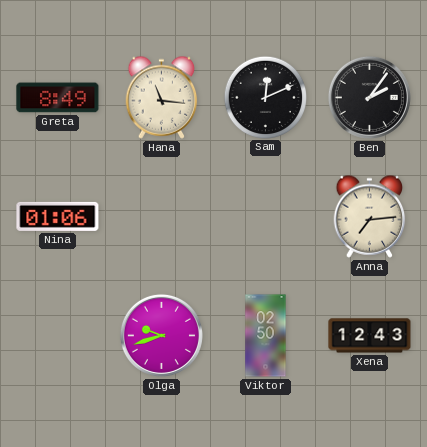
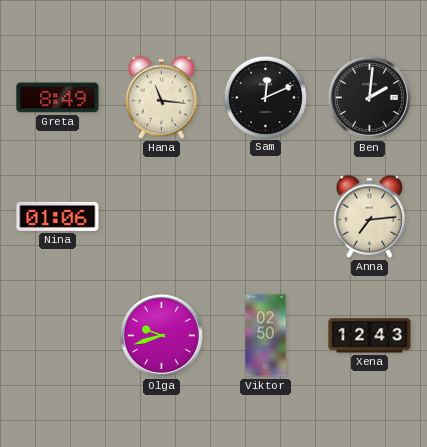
Ben: 2:06 -> 2:01 (369, 97)
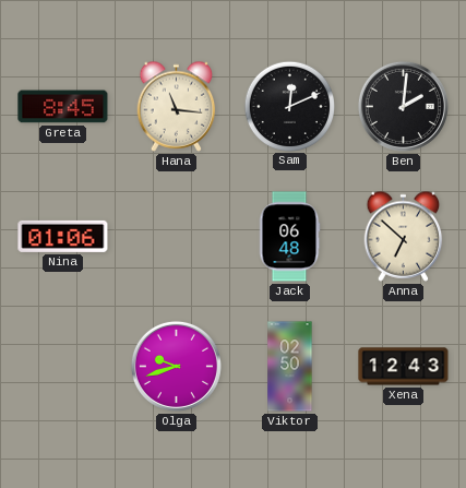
Greta: 8:49 -> 8:45 (63, 107)
Jack: none -> 06:48 (289, 237)
Anna: 7:14 -> 6:52 (404, 236)
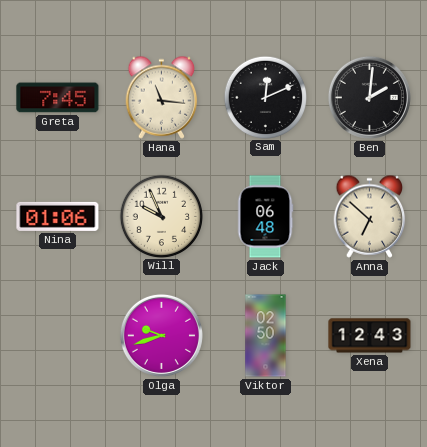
Greta: 8:45 -> 7:45 (58, 98)
Will: none -> 9:56 (161, 216)
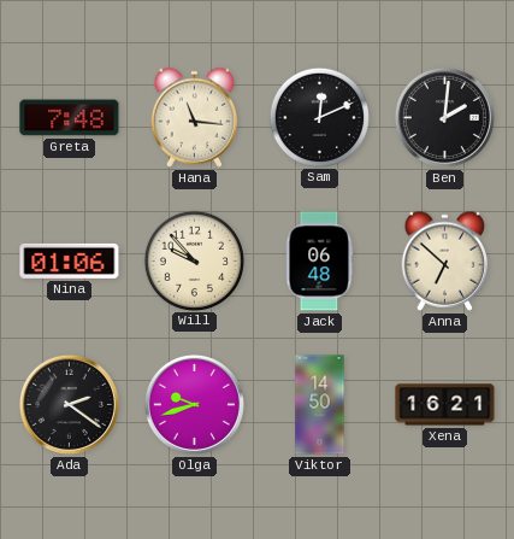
Greta: 7:45 -> 7:48 (70, 118)
Will: 9:56 -> 9:53 (194, 260)
Ada: none -> 2:21 (69, 404)
Viktor: 02:50 -> 14:50 (320, 405)
Xena: 12:43 -> 16:21 (445, 405)
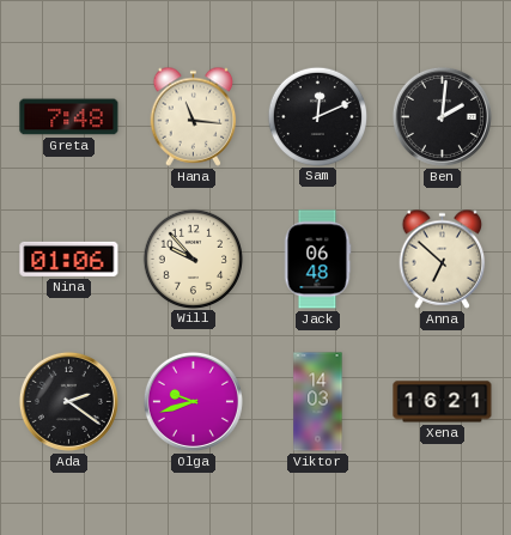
Viktor: 14:50 -> 14:03 (318, 402)
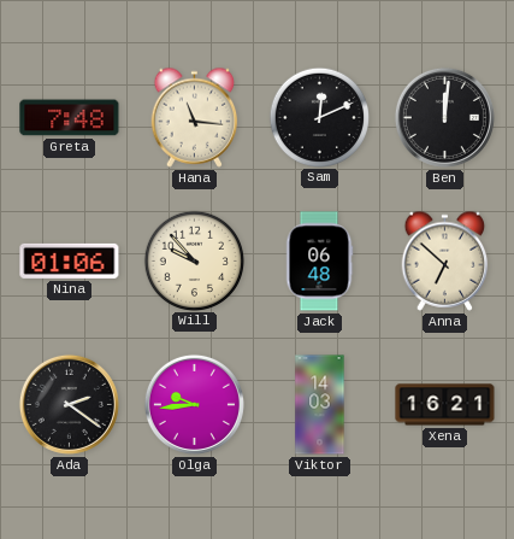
Ben: 2:01 -> 12:01 (444, 117)
Olga: 9:42 -> 9:44 (194, 404)
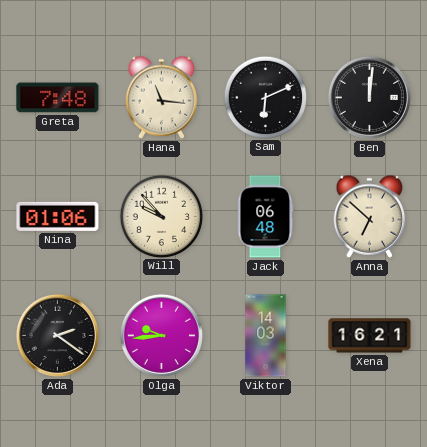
Sam: 12:11 -> 6:11 (265, 97)
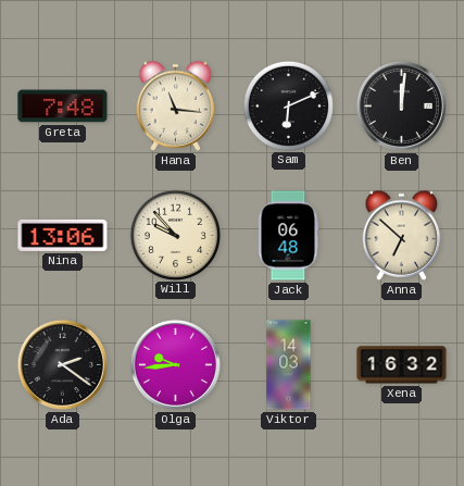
Nina: 01:06 -> 13:06 (63, 235)
Xena: 16:21 -> 16:32 (402, 365)
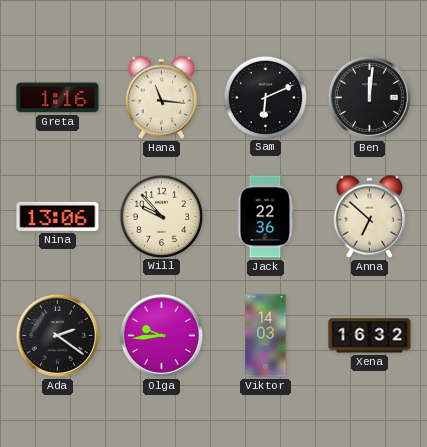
Greta: 7:48 -> 1:16 (58, 98)
Jack: 06:48 -> 22:36 (265, 217)
